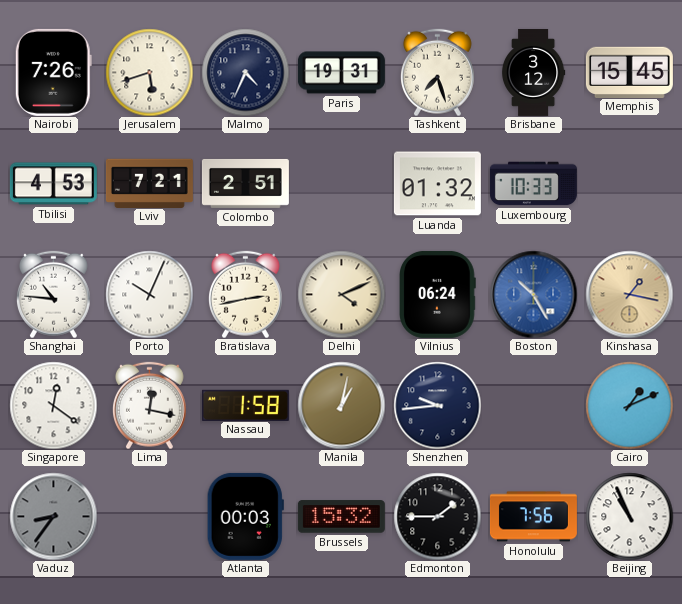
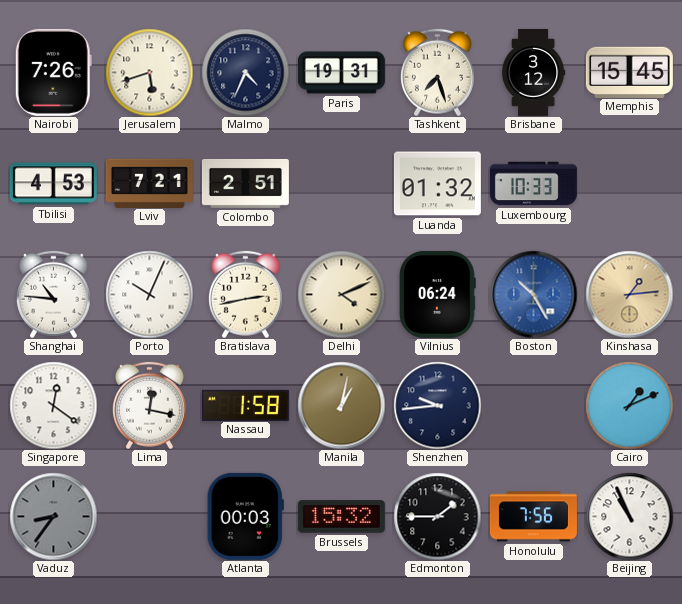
Kinshasa: 1:17 -> 1:14 (629, 294)
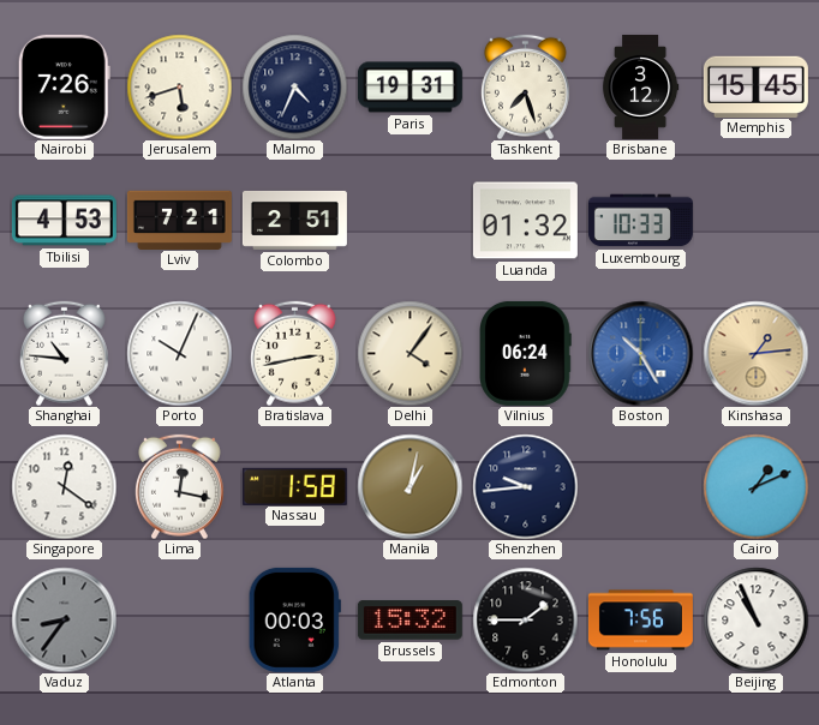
Delhi: 4:11 -> 4:06 (409, 353)
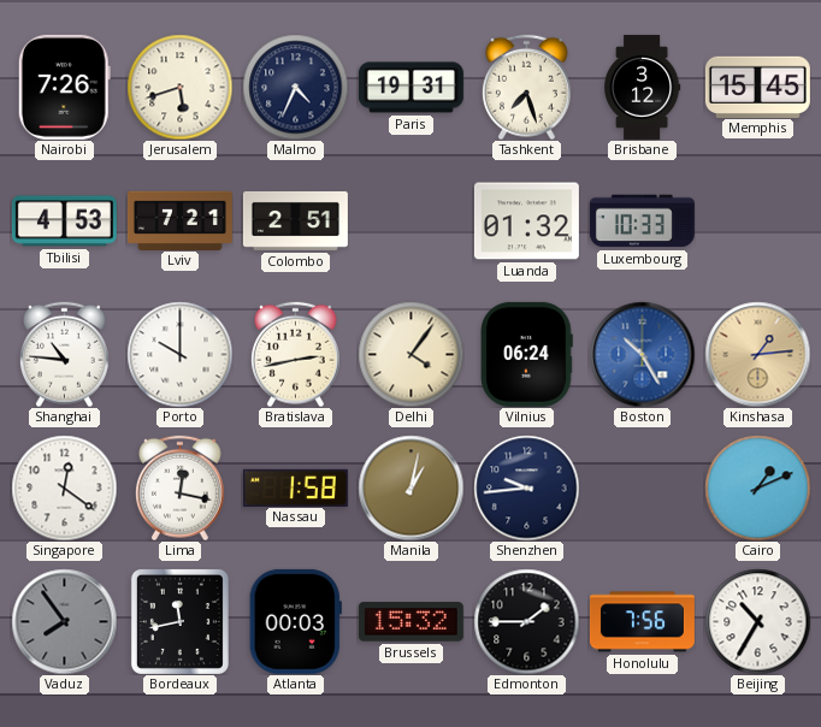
Porto: 10:04 -> 10:00 (179, 354)
Vaduz: 8:36 -> 7:54 (64, 621)
Bordeaux: none -> 11:43 (179, 621)
Beijing: 10:56 -> 10:35 (757, 621)
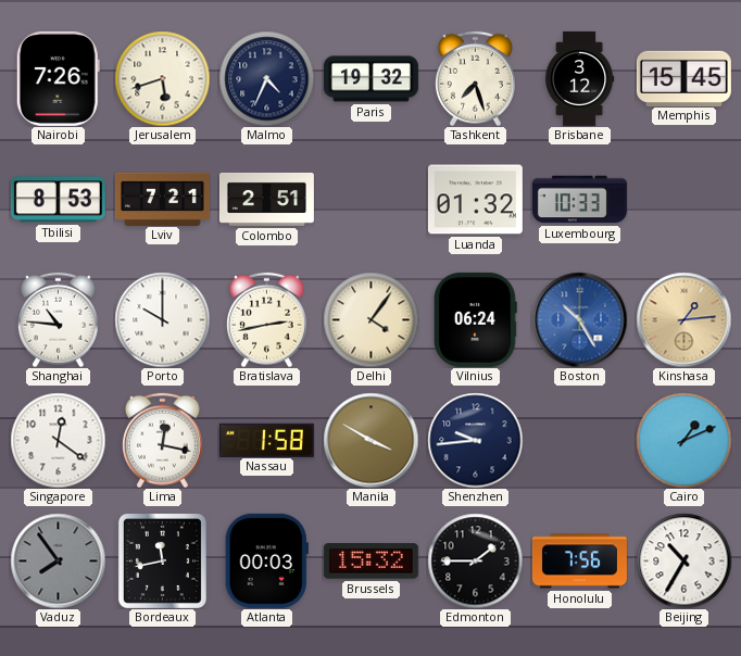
Paris: 19:31 -> 19:32 (370, 79)
Tbilisi: 4:53 -> 8:53 (58, 200)
Manila: 1:02 -> 3:50 (370, 440)
